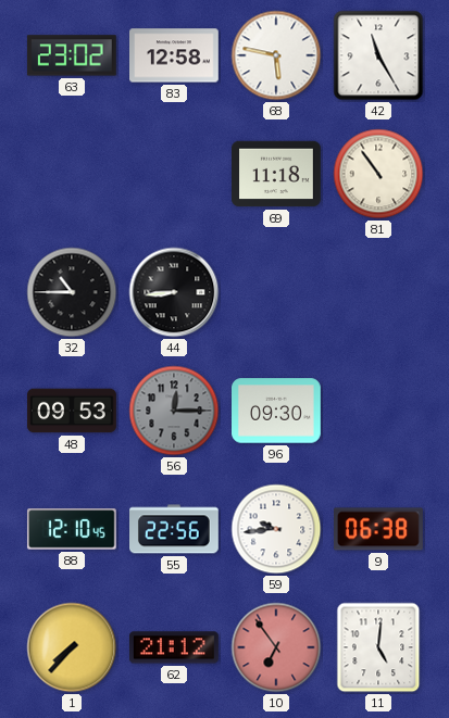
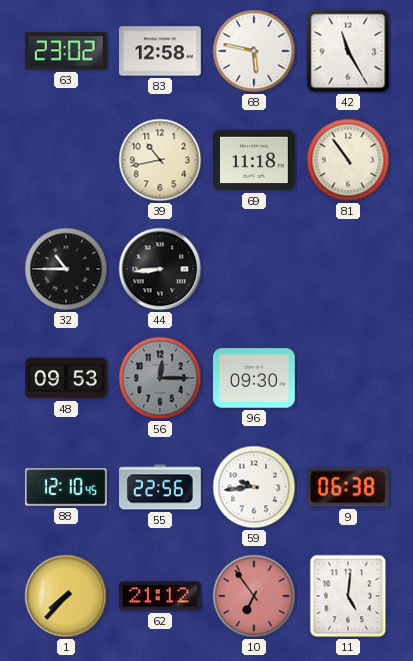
39: none -> 10:43 (160, 160)
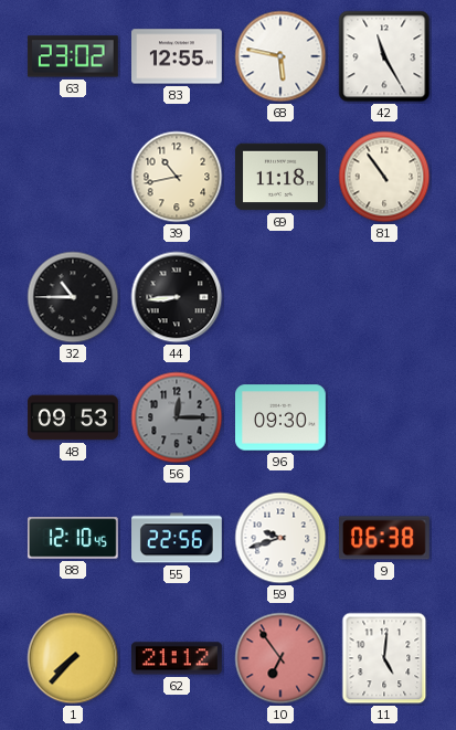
83: 12:58 -> 12:55 (178, 56)
59: 9:44 -> 9:42 (280, 538)
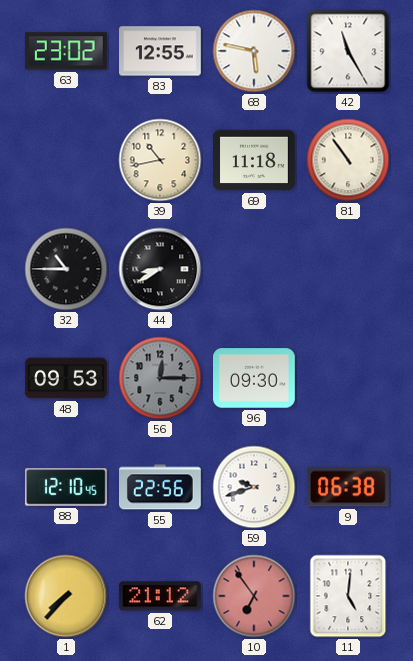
44: 8:44 -> 8:40 (160, 269)
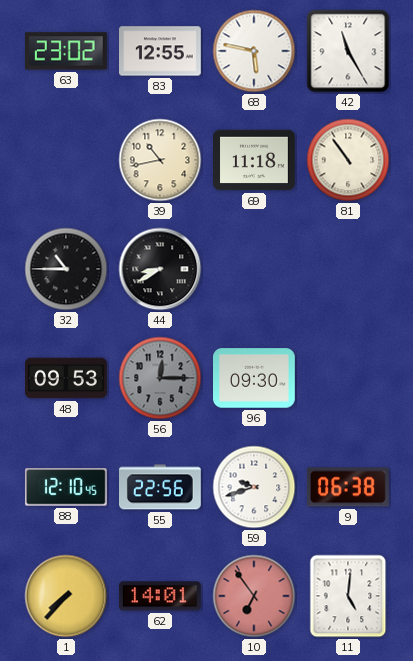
62: 21:12 -> 14:01 (160, 596)
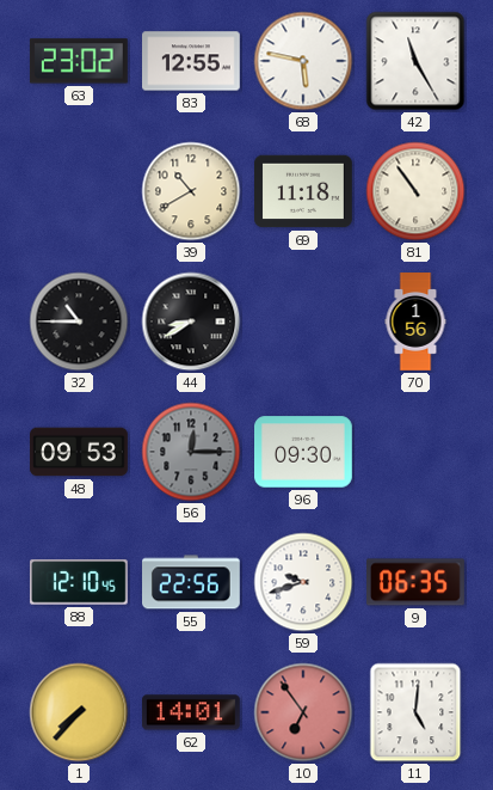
39: 10:43 -> 10:40 (191, 191)
70: none -> 1:56 (415, 321)
9: 06:38 -> 06:35 (417, 582)
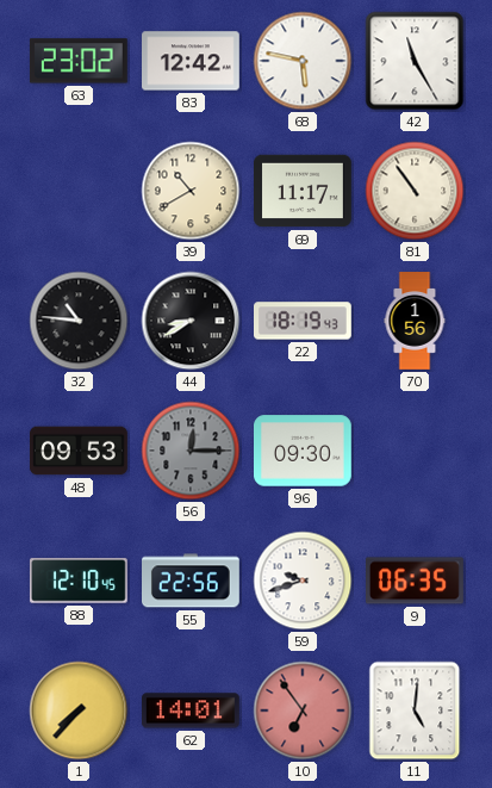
83: 12:55 -> 12:42 (192, 61)
69: 11:18 -> 11:17 (304, 191)
32: 10:45 -> 10:46 (79, 321)
22: none -> 18:19 (304, 321)
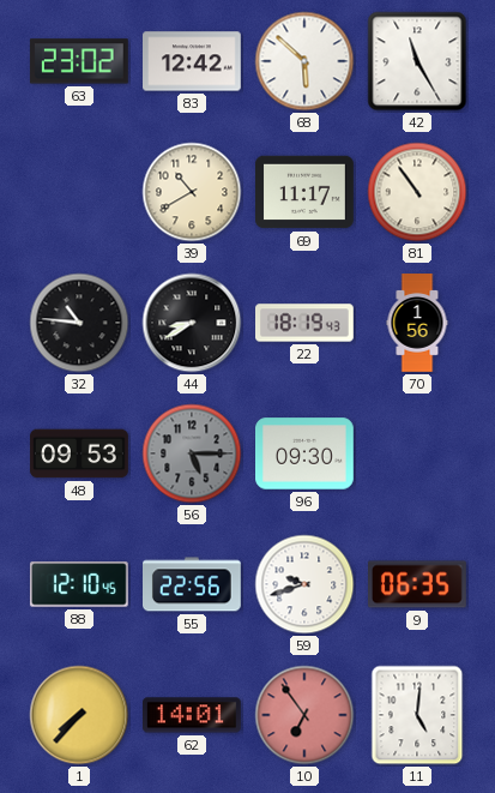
68: 5:47 -> 5:52 (304, 61)
56: 12:15 -> 5:15 (192, 453)
